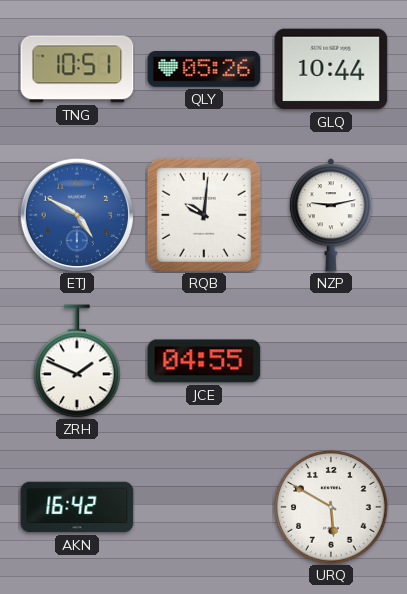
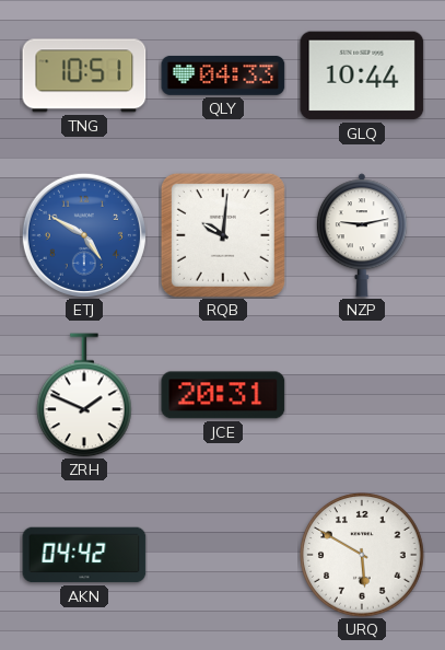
QLY: 05:26 -> 04:33 (223, 76)
JCE: 04:55 -> 20:31 (223, 395)
AKN: 16:42 -> 04:42 (84, 555)
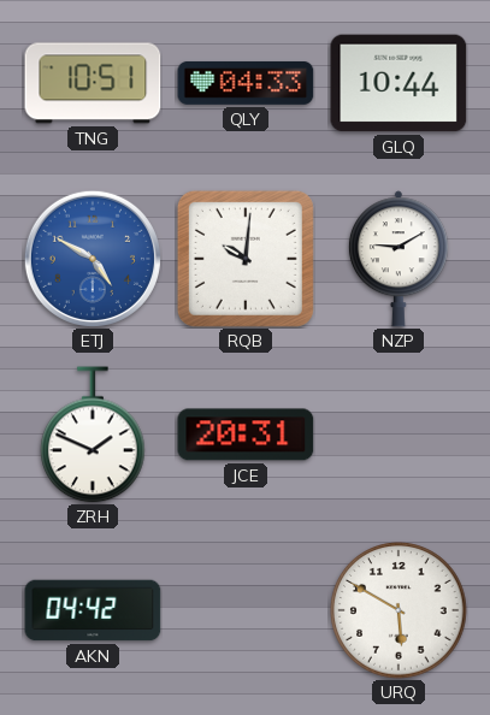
NZP: 9:13 -> 9:10 (399, 259)
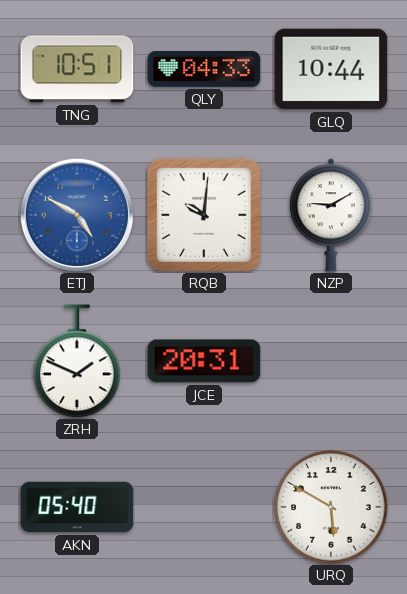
AKN: 04:42 -> 05:40 (77, 507)
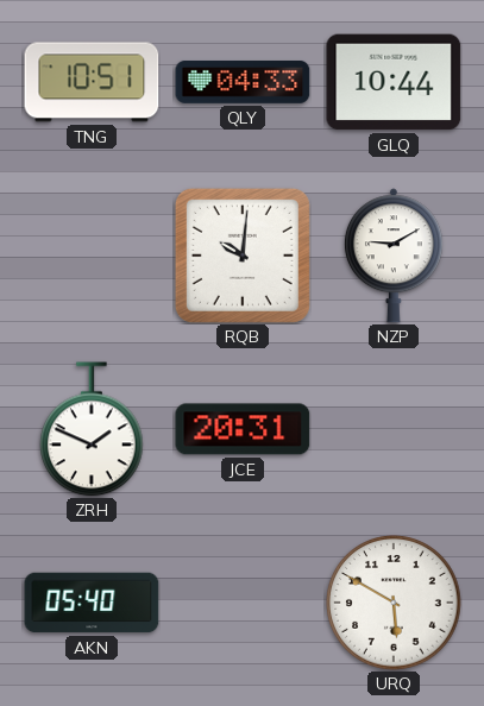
ETJ: 4:50 -> none (77, 215)
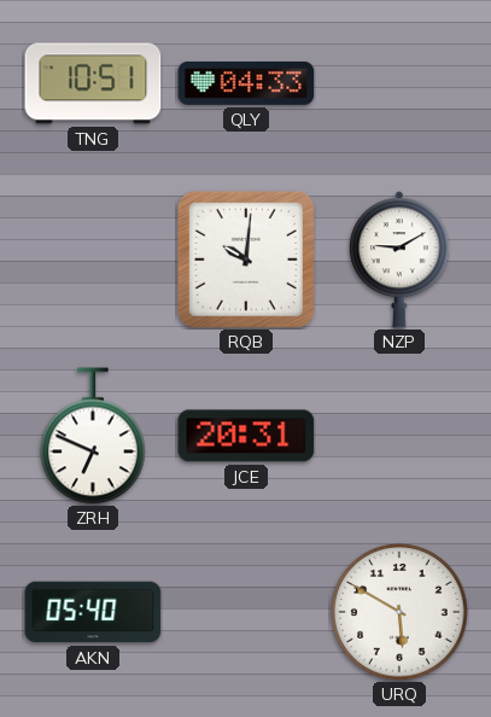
GLQ: 10:44 -> none (394, 82)
ZRH: 1:49 -> 6:49 (94, 436)
